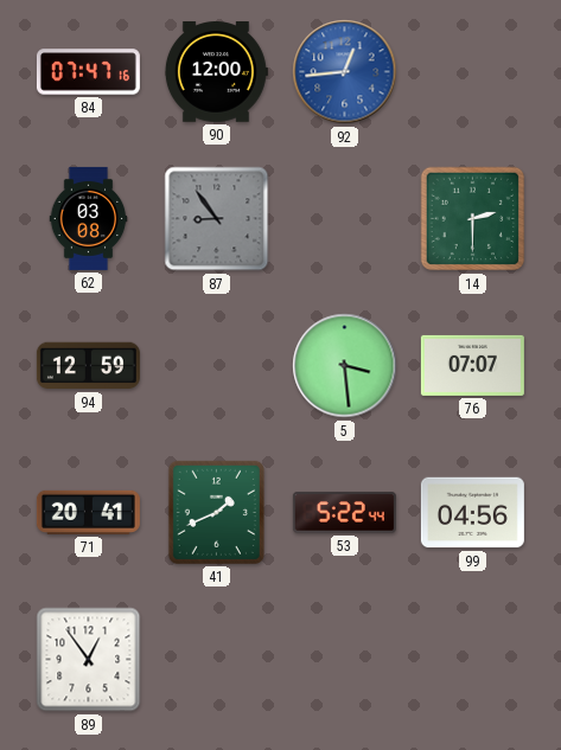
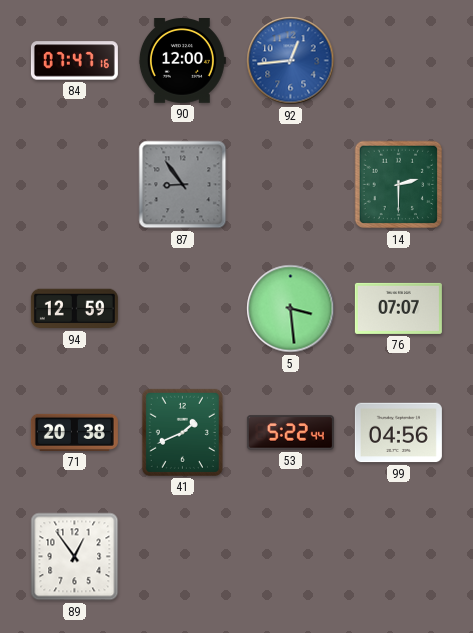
62: 03:08 -> none (89, 218)
71: 20:41 -> 20:38 (74, 432)
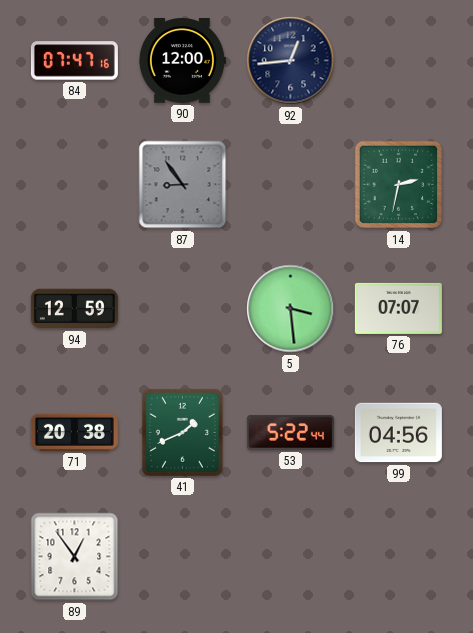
92 dial: blue -> navy (291, 61)
14: 2:30 -> 2:32 (399, 185)
